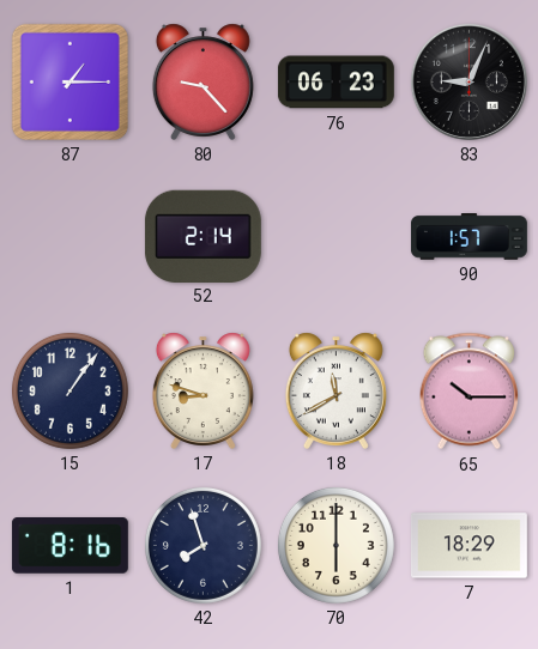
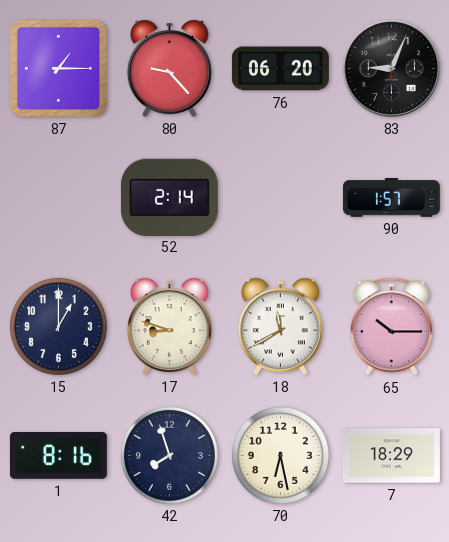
76: 06:23 -> 06:20 (280, 69)
15: 1:06 -> 1:00 (58, 326)
70: 6:00 -> 6:28 (280, 455)
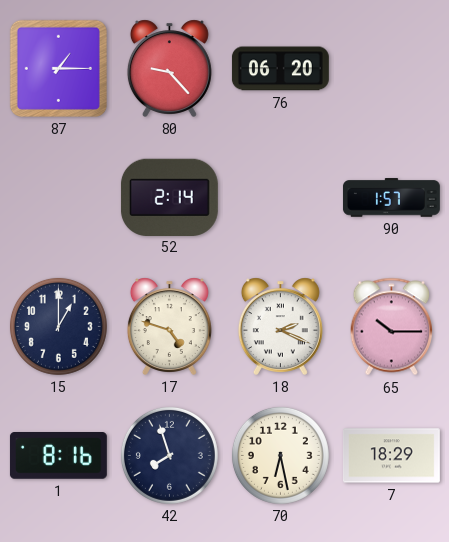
83: 9:04 -> none (391, 68)
17: 8:48 -> 4:48 (169, 326)
18: 11:40 -> 2:19 (280, 326)
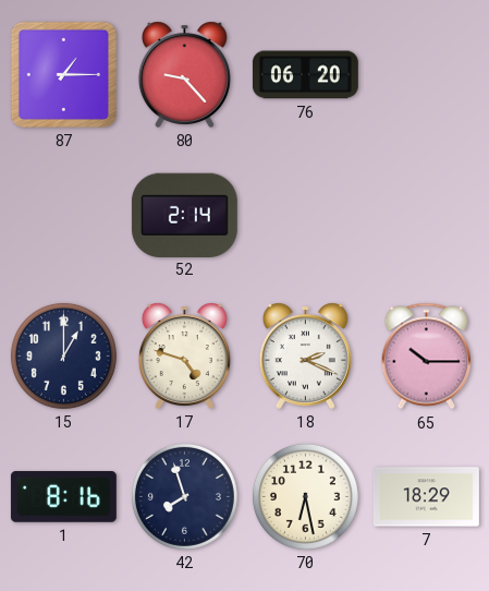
90: 1:57 -> none (391, 198)
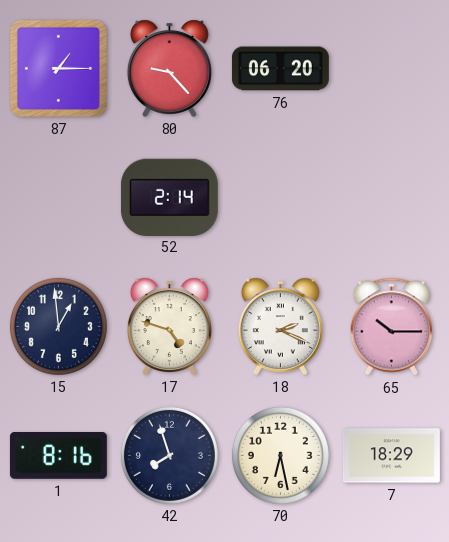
15: 1:00 -> 12:59 (58, 326)
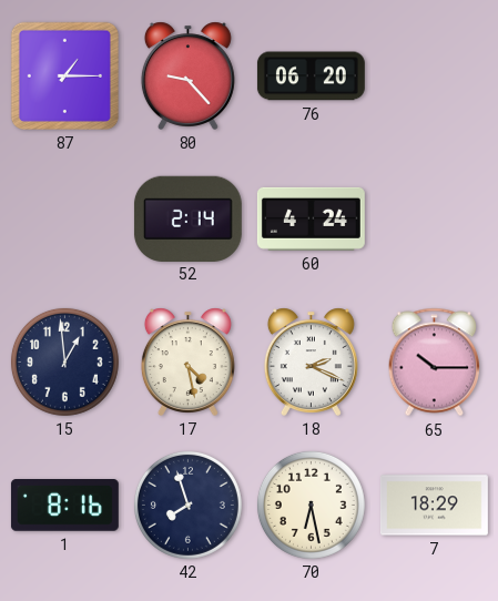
60: none -> 4:24 (311, 218)
17: 4:48 -> 4:28 (187, 361)
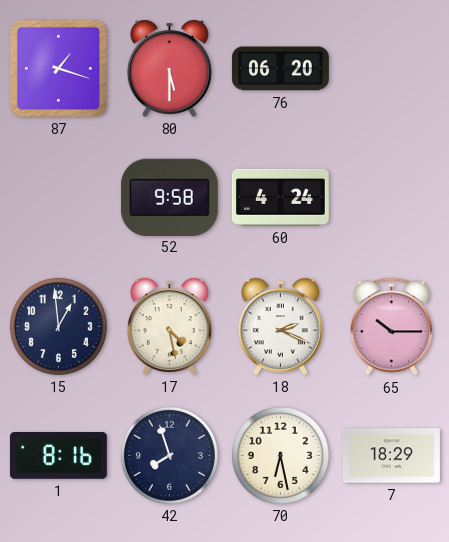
87: 1:15 -> 1:18 (58, 68)
80: 9:23 -> 5:30 (169, 68)
52: 2:14 -> 9:58 (169, 197)
